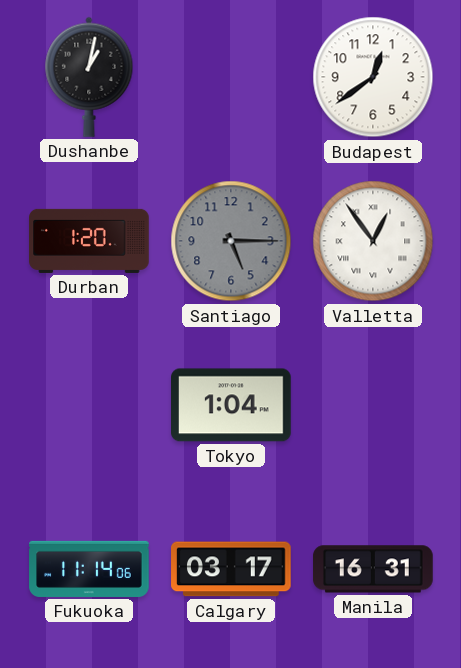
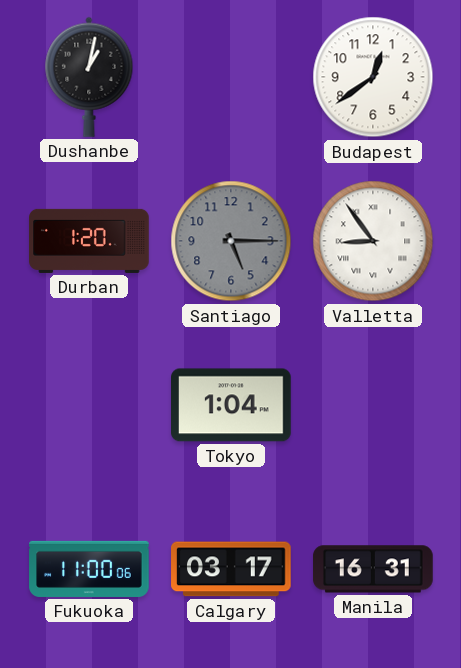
Valletta: 12:54 -> 8:54 (373, 241)
Fukuoka: 11:14 -> 11:00 (89, 569)
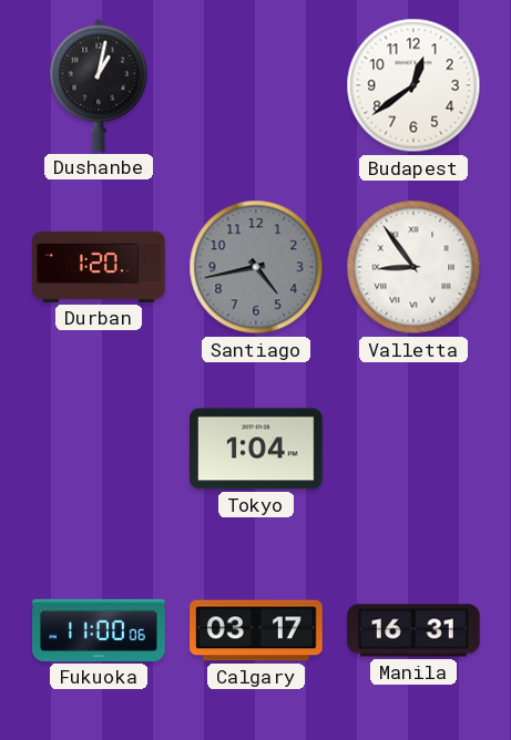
Santiago: 5:15 -> 4:43 (256, 267)
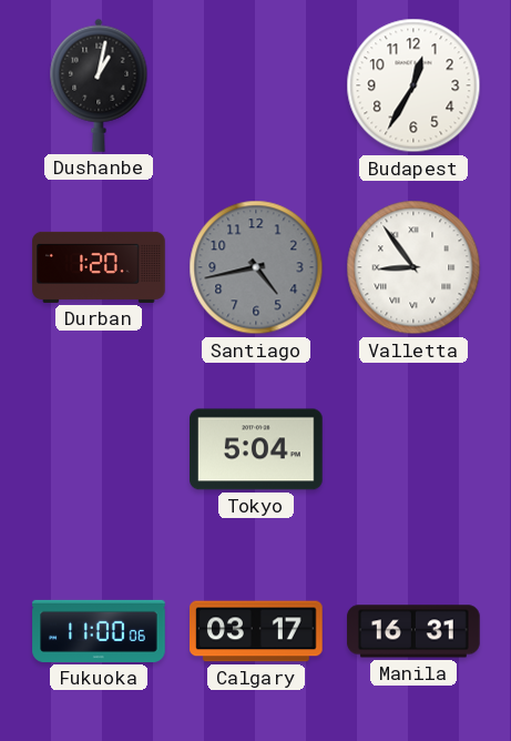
Budapest: 12:39 -> 12:35 (413, 85)
Tokyo: 1:04 -> 5:04 (257, 449)
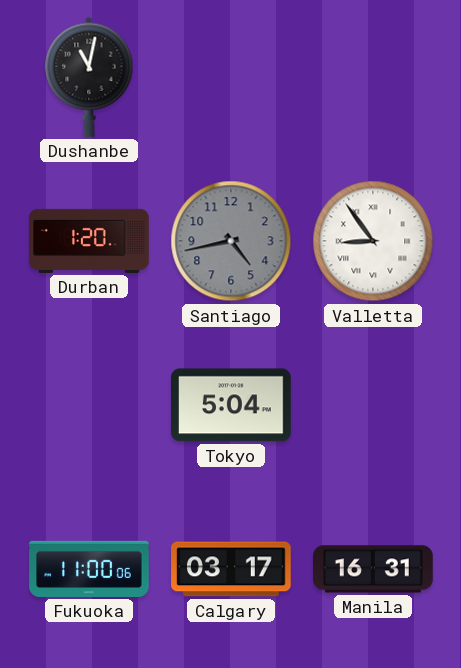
Dushanbe: 1:02 -> 11:02 (89, 77)
Budapest: 12:35 -> none (413, 85)
